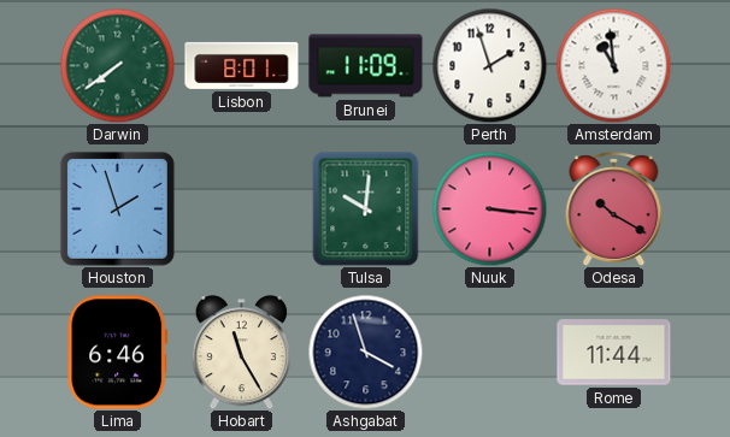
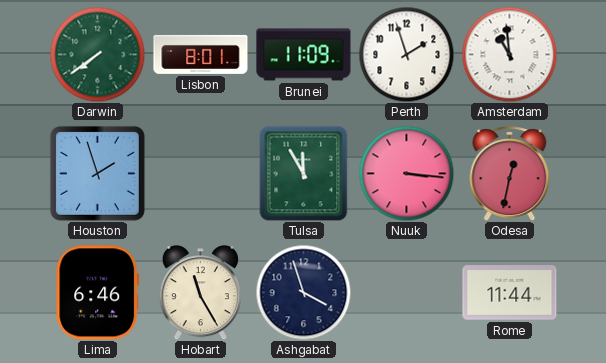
Tulsa: 10:01 -> 11:55 (304, 173)
Odesa: 10:20 -> 12:32 (510, 174)
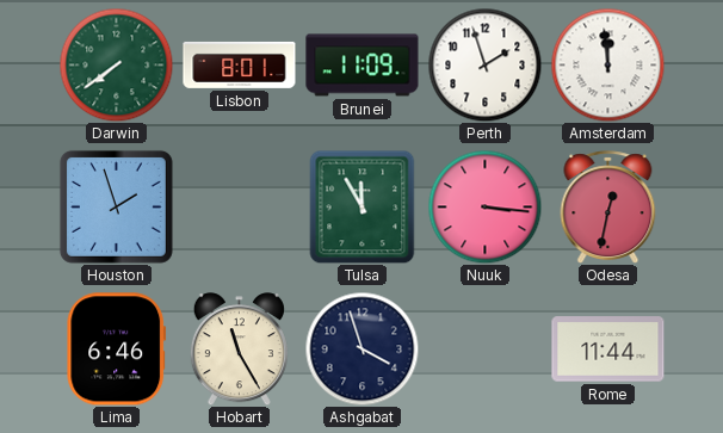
Amsterdam: 10:59 -> 11:59 (607, 64)
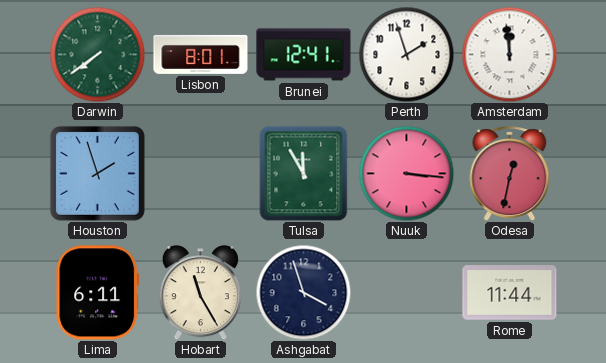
Brunei: 11:09 -> 12:41 (304, 55)
Lima: 6:46 -> 6:11 (98, 293)
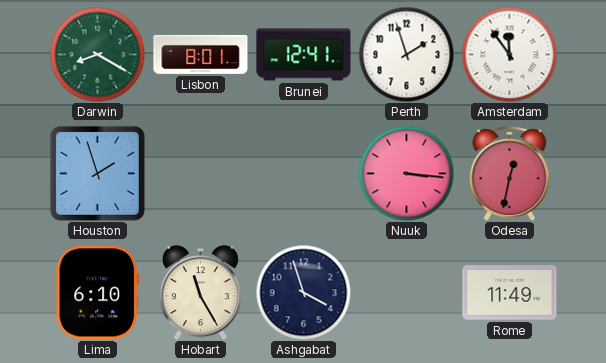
Darwin: 7:39 -> 8:20 (97, 54)
Amsterdam: 11:59 -> 11:54 (509, 54)
Tulsa: 11:55 -> none (304, 173)
Lima: 6:11 -> 6:10 (98, 293)
Rome: 11:44 -> 11:49 (510, 293)
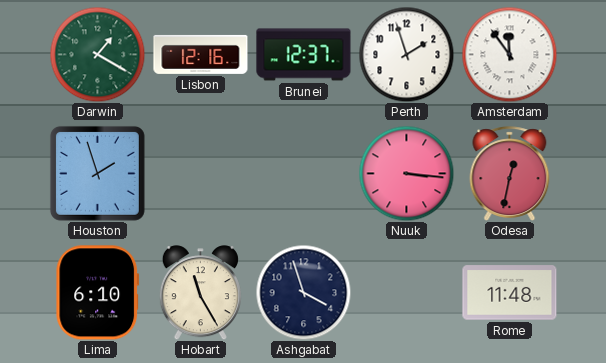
Darwin: 8:20 -> 1:20 (97, 54)
Lisbon: 8:01 -> 12:16 (201, 54)
Brunei: 12:41 -> 12:37 (304, 55)
Rome: 11:49 -> 11:48 (510, 293)
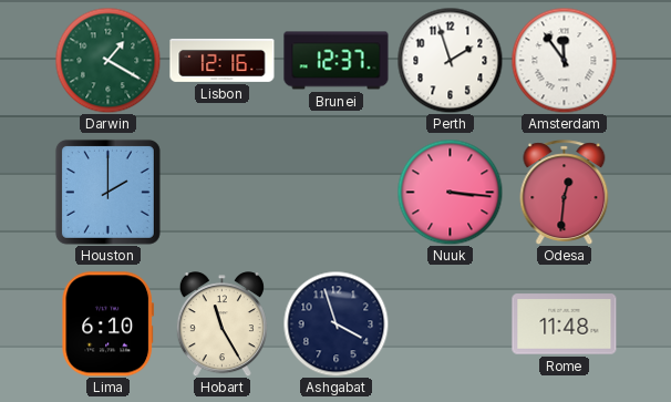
Houston: 1:57 -> 2:00 (107, 192)
Odesa: 12:32 -> 12:31 (565, 193)
